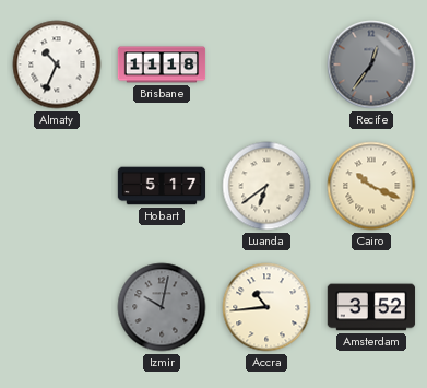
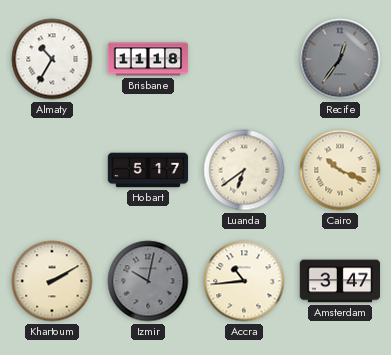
Almaty: 10:34 -> 10:35 (52, 59)
Khartoum: none -> 2:10 (52, 281)
Amsterdam: 3:52 -> 3:47 (340, 281)
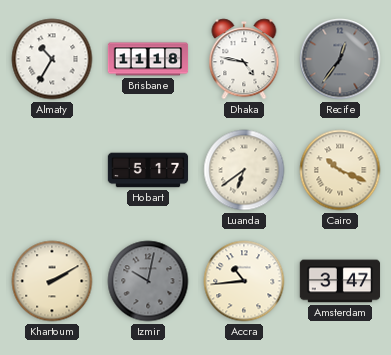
Dhaka: none -> 4:47 (244, 59)
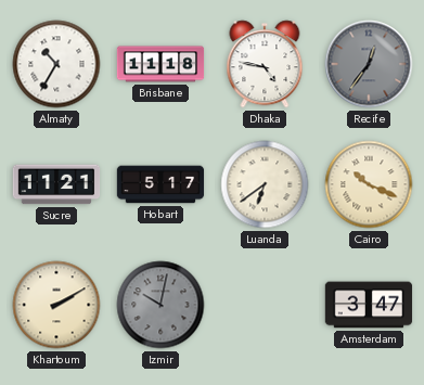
Sucre: none -> 11:21 (56, 184)
Accra: 10:44 -> none (244, 281)
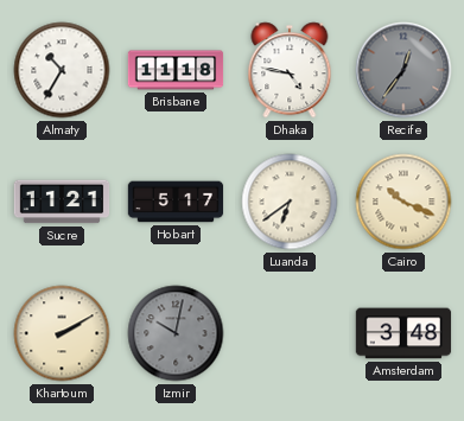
Amsterdam: 3:47 -> 3:48 (403, 333)
